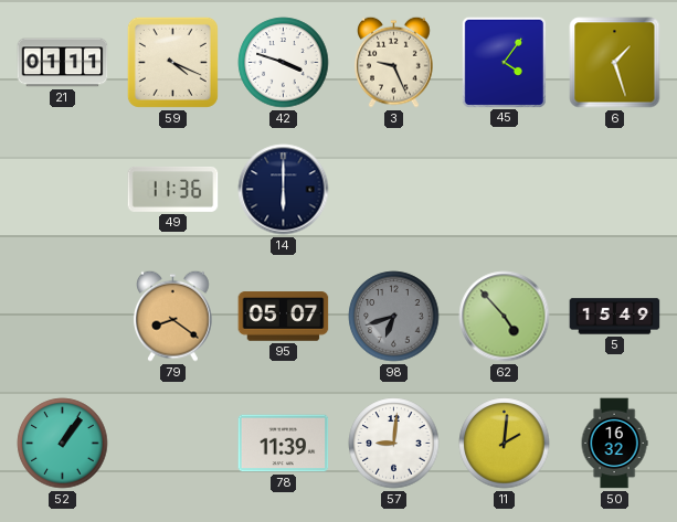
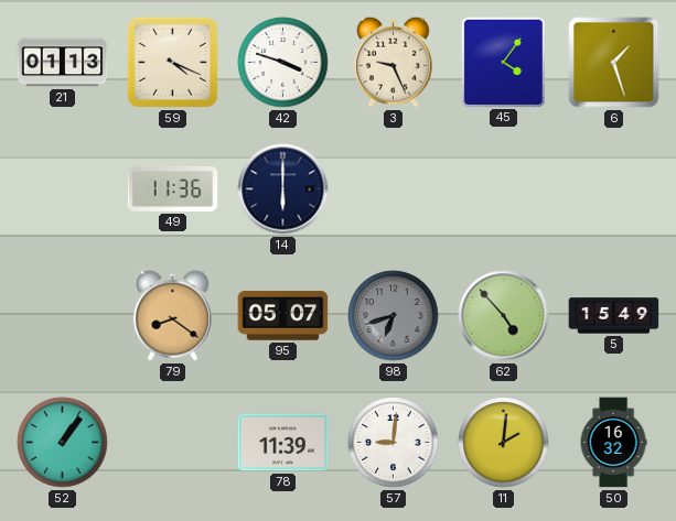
21: 01:11 -> 01:13 (63, 63)
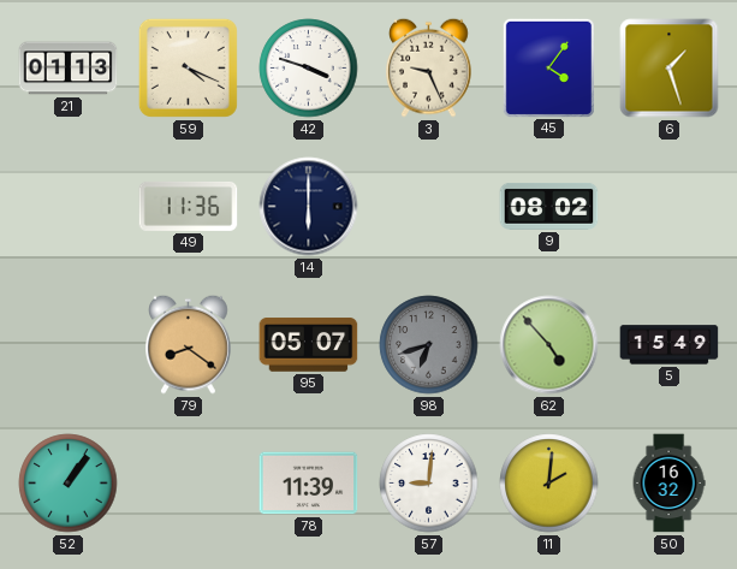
9: none -> 08:02 (549, 207)
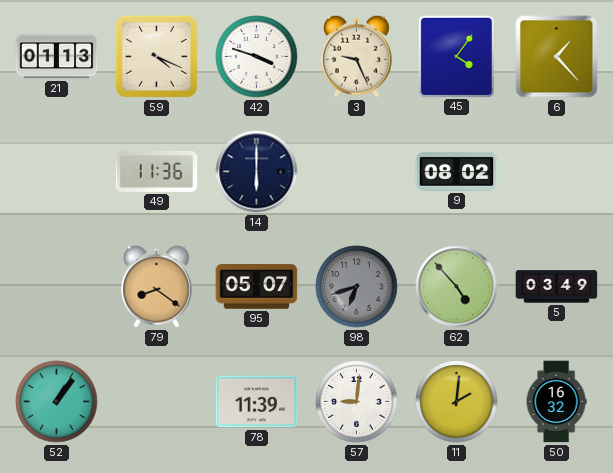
6: 1:27 -> 1:23 (557, 57)
5: 15:49 -> 03:49 (557, 287)
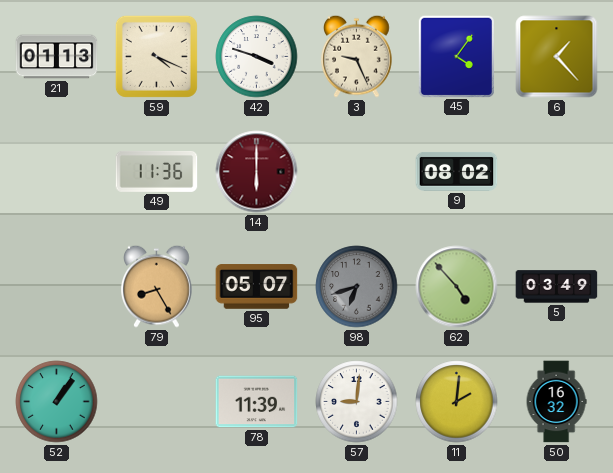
14 dial: navy -> burgundy (257, 172)
79: 8:21 -> 8:25 (157, 286)
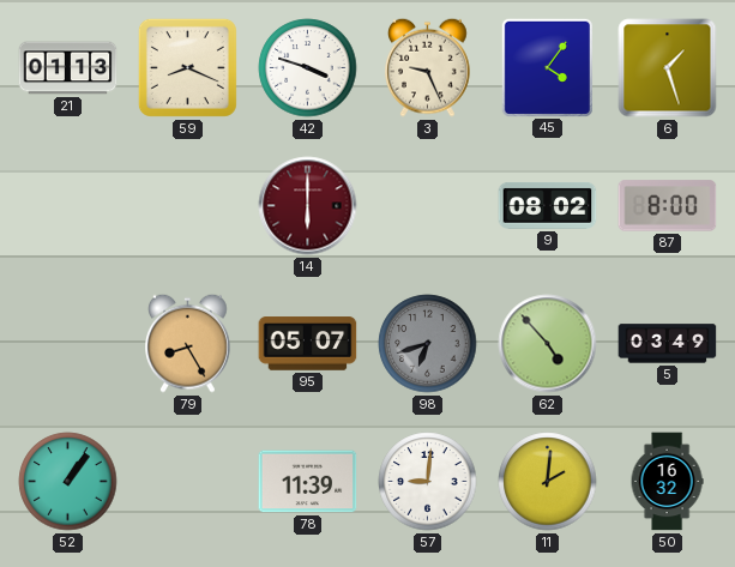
59: 4:19 -> 8:19 (187, 67)
6: 1:23 -> 1:27 (668, 68)
49: 11:36 -> none (157, 171)
87: none -> 8:00 (668, 206)
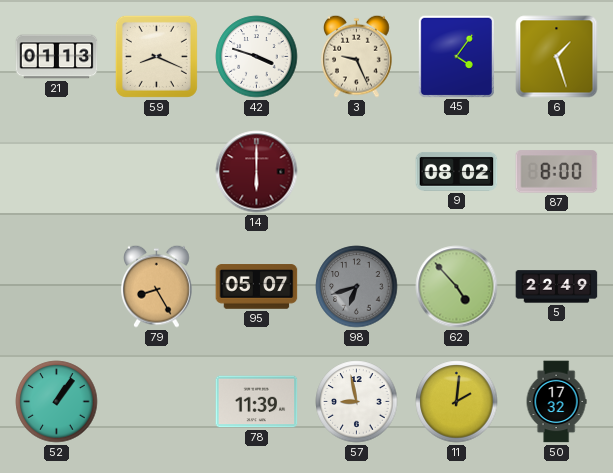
5: 03:49 -> 22:49 (557, 287)
57: 9:01 -> 8:58 (357, 402)
50: 16:32 -> 17:32 (556, 402)
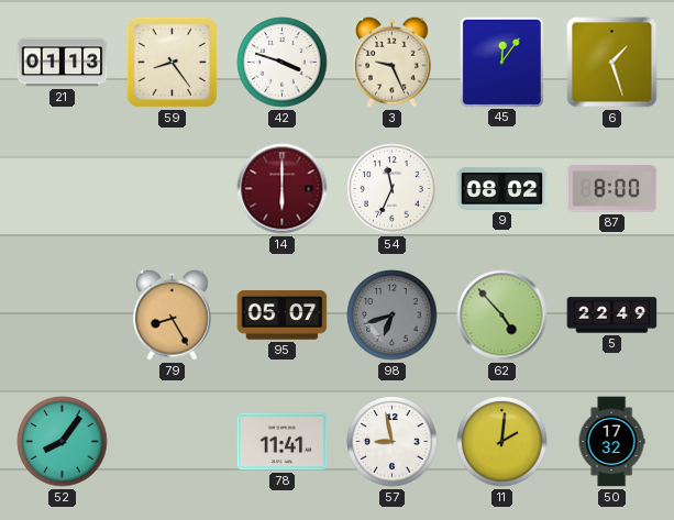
59: 8:19 -> 8:24 (172, 62)
45: 4:06 -> 12:06 (501, 62)
54: none -> 11:34 (393, 189)
52: 1:06 -> 8:06 (63, 442)
78: 11:39 -> 11:41 (283, 442)
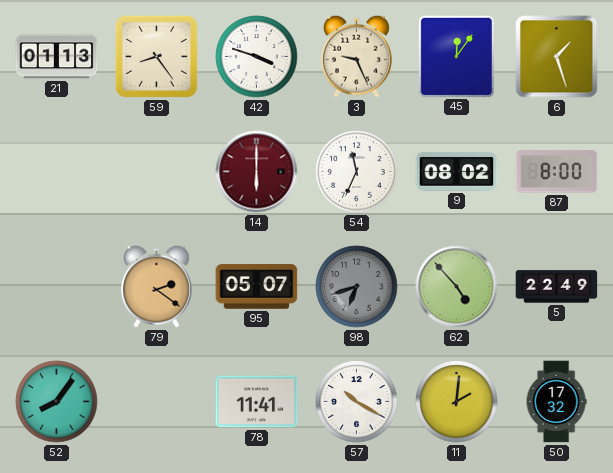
79: 8:25 -> 2:21 (157, 286)
57: 8:58 -> 10:20 (357, 402)
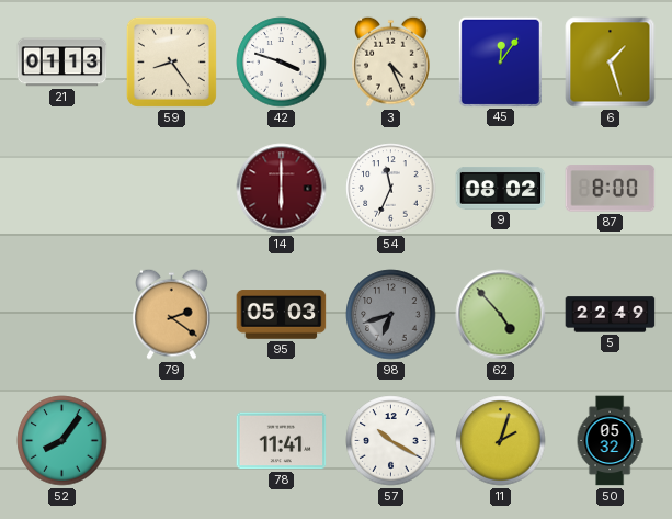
3: 9:26 -> 4:26 (391, 61)
95: 05:07 -> 05:03 (282, 315)
11: 2:01 -> 2:03 (501, 441)
50: 17:32 -> 05:32 (610, 441)
